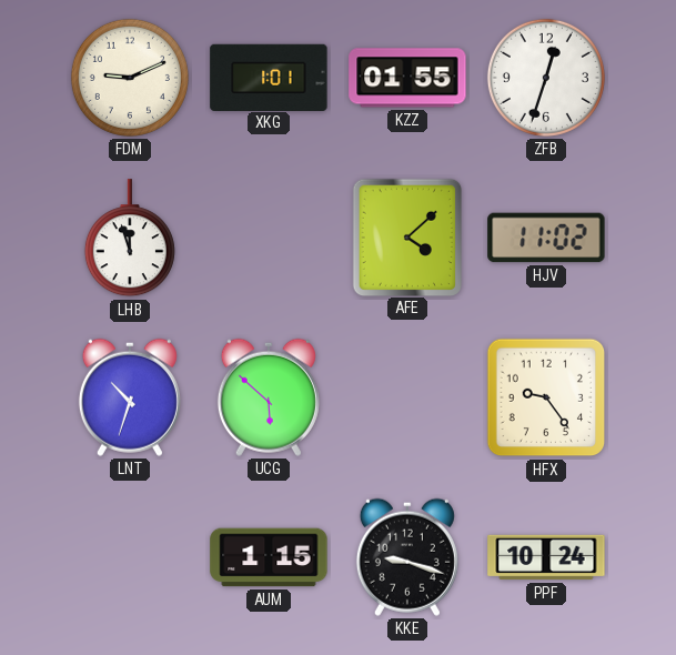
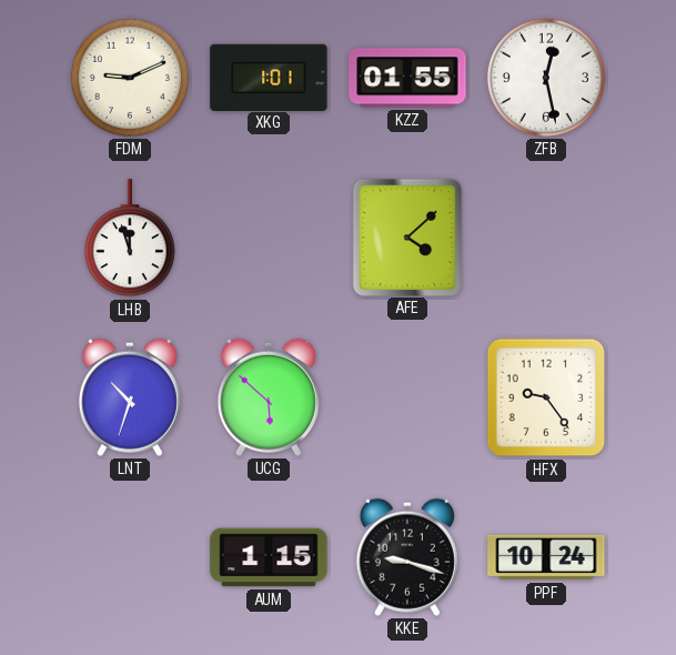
ZFB: 12:33 -> 12:28 (546, 78)
HJV: 11:02 -> none (546, 238)
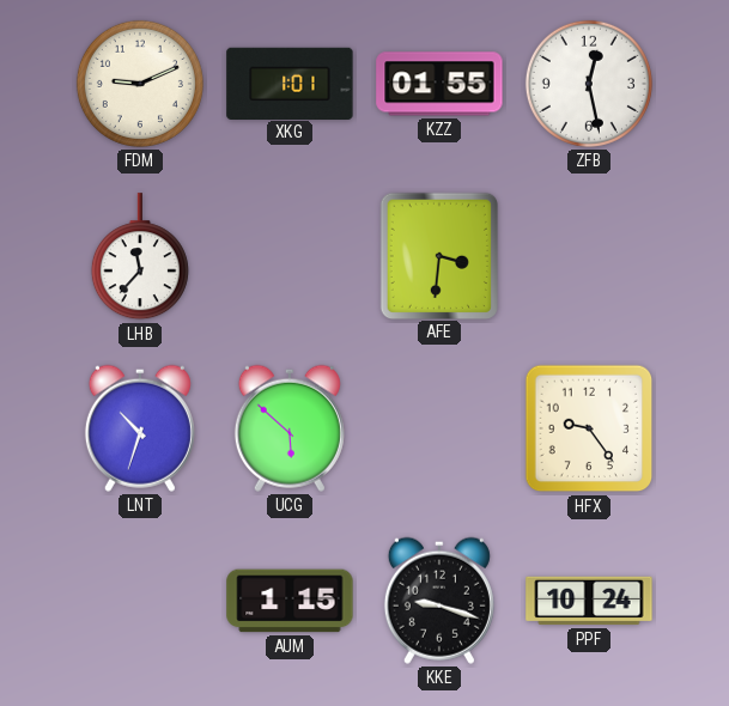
LHB: 11:57 -> 11:37 (140, 257)
AFE: 4:08 -> 3:31 (438, 255)
